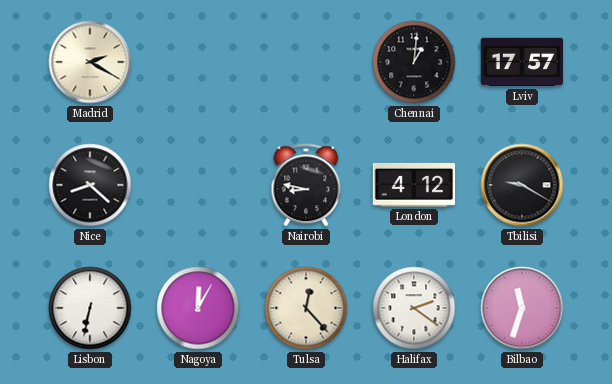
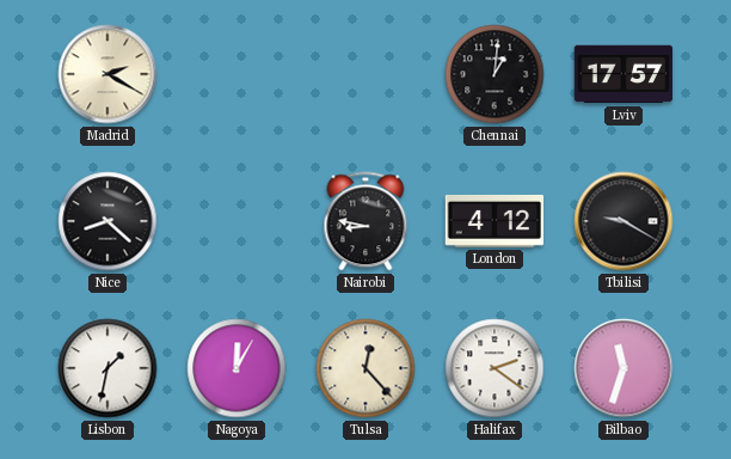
Lisbon: 6:32 -> 1:32 (107, 368)
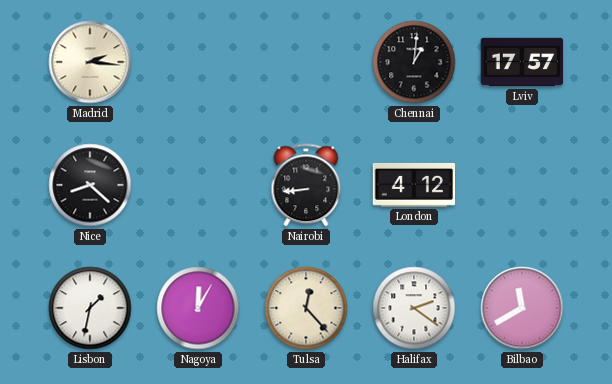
Madrid: 2:20 -> 2:16 (90, 62)
Nairobi: 8:47 -> 8:44 (306, 185)
Tbilisi: 9:20 -> none (623, 221)
Bilbao: 11:33 -> 11:40 (522, 308)
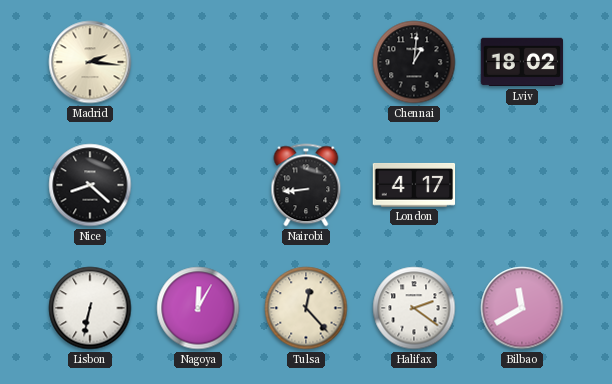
Lviv: 17:57 -> 18:02 (522, 62)
London: 4:12 -> 4:17 (414, 185)
Lisbon: 1:32 -> 6:32 (90, 308)
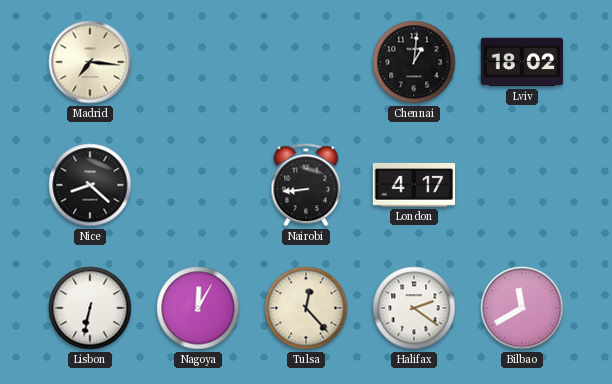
Madrid: 2:16 -> 7:16 (90, 62)
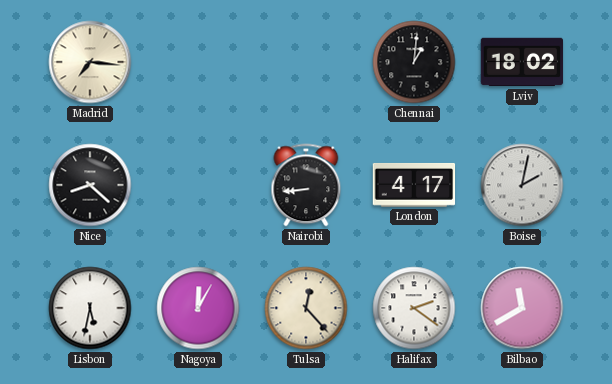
Boise: none -> 2:02 (522, 185)
Lisbon: 6:32 -> 5:32 (90, 308)
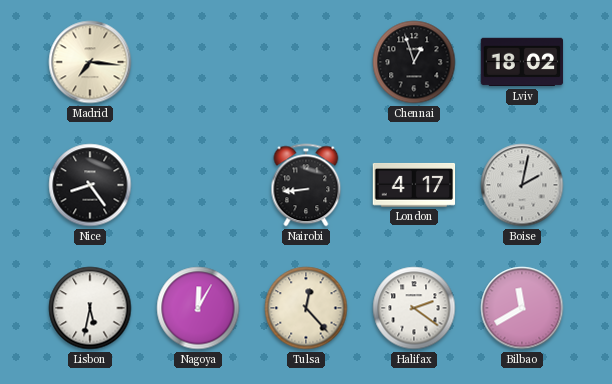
Chennai: 1:01 -> 12:57 (414, 62)
Nice: 8:22 -> 8:24 (90, 185)
